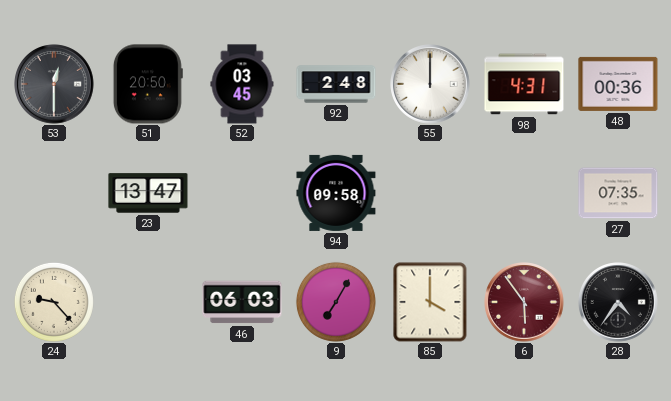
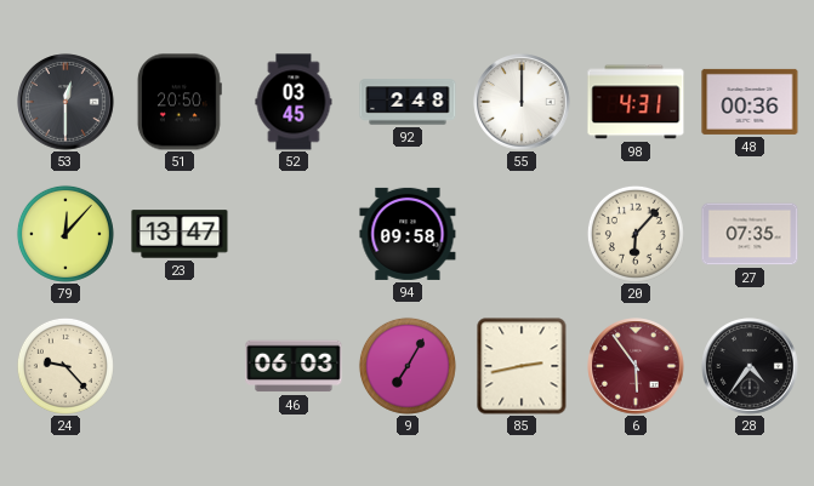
79: none -> 12:07 (66, 234)
20: none -> 6:07 (636, 234)
85: 4:00 -> 2:43 (522, 366)
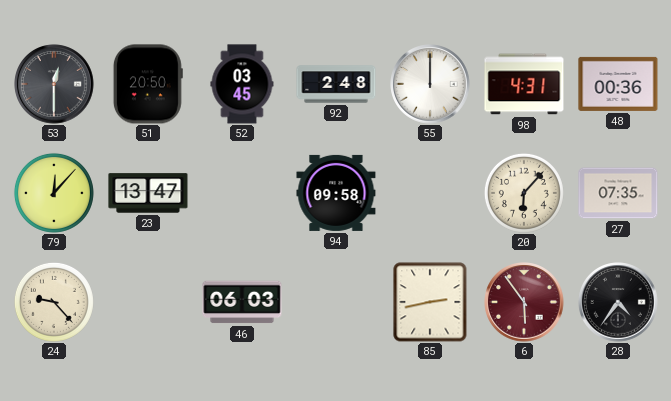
9: 7:05 -> none (408, 366)
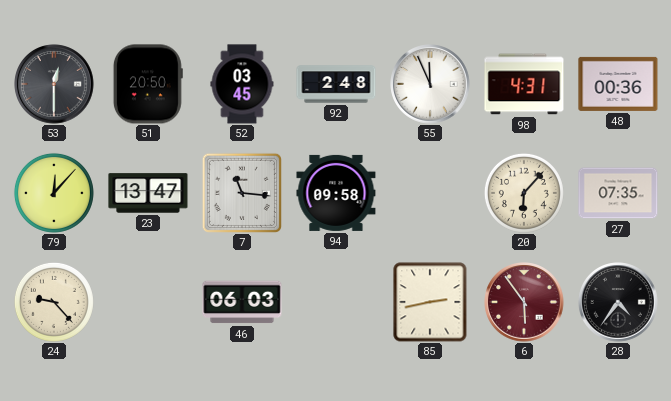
55: 12:00 -> 11:56 (430, 84)
7: none -> 11:16 (242, 193)
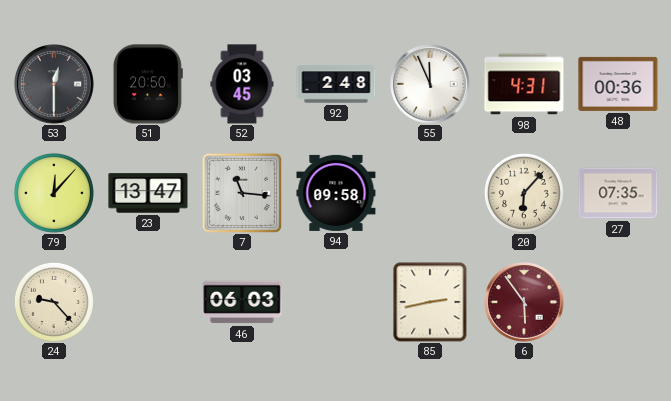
28: 4:36 -> none (618, 302)
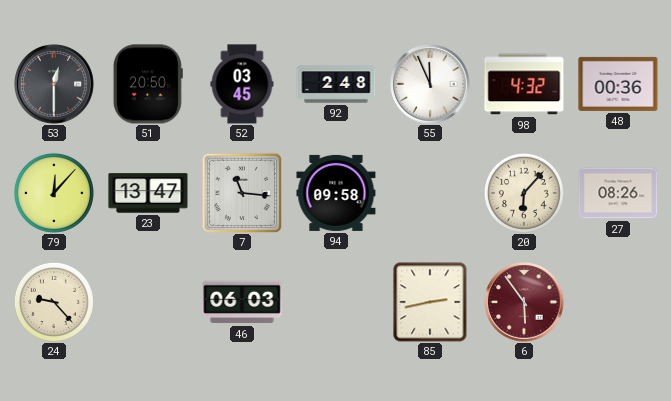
98: 4:31 -> 4:32 (524, 84)
27: 07:35 -> 08:26 (618, 193)
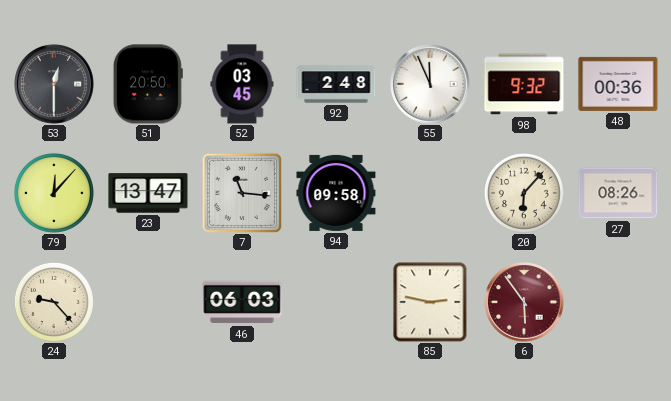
98: 4:32 -> 9:32 (524, 84)
85: 2:43 -> 2:47 (430, 302)
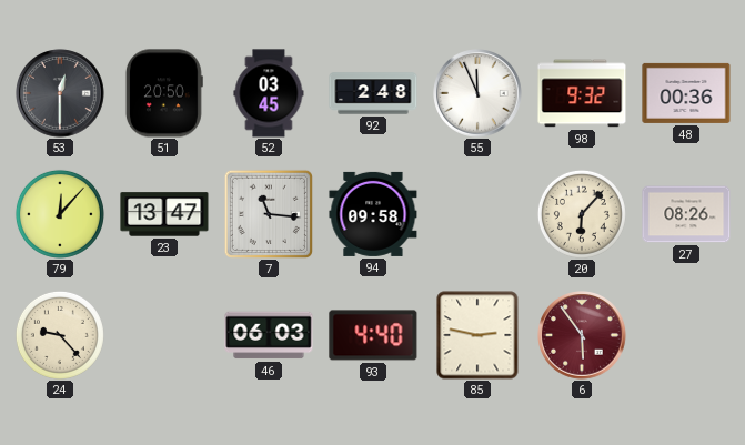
93: none -> 4:40 (373, 335)
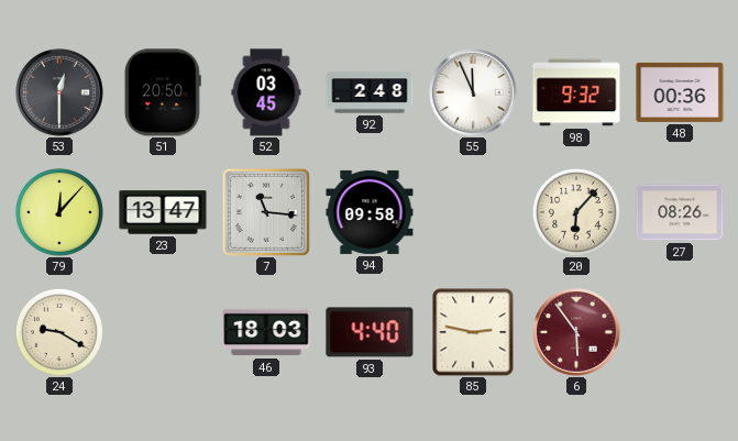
24: 9:23 -> 9:20 (59, 332)
46: 06:03 -> 18:03 (266, 332)
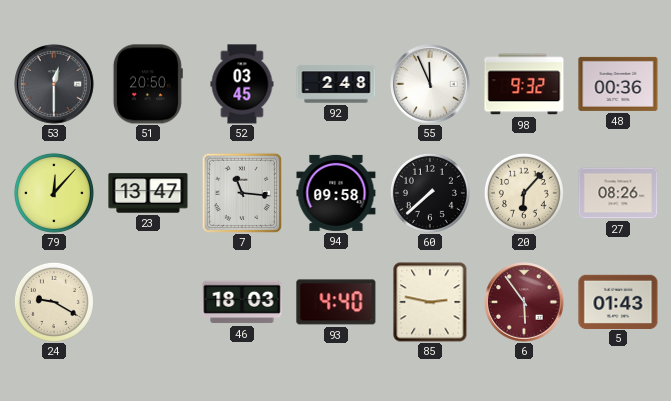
60: none -> 7:38 (430, 193)
5: none -> 01:43 (618, 301)
